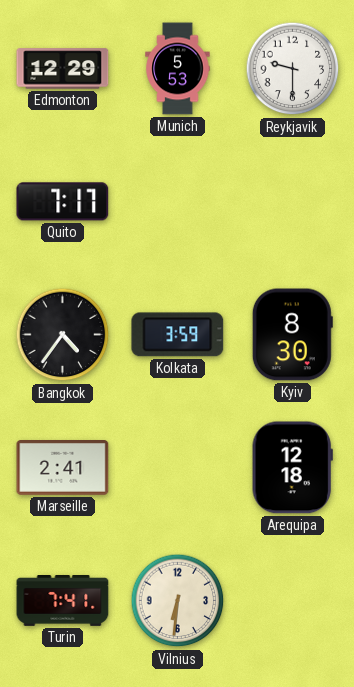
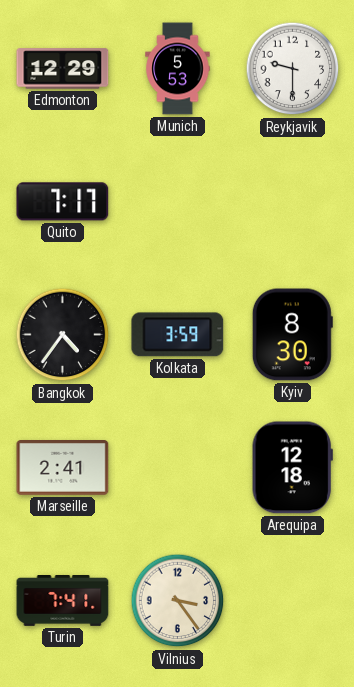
Vilnius: 6:31 -> 3:24 (178, 601)
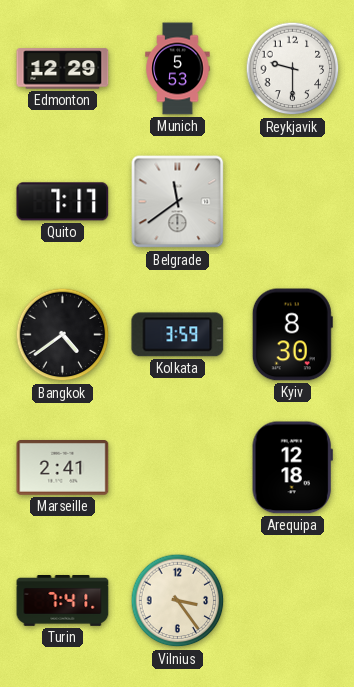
Belgrade: none -> 11:39 (178, 202)
Bangkok: 4:36 -> 4:39 (63, 335)
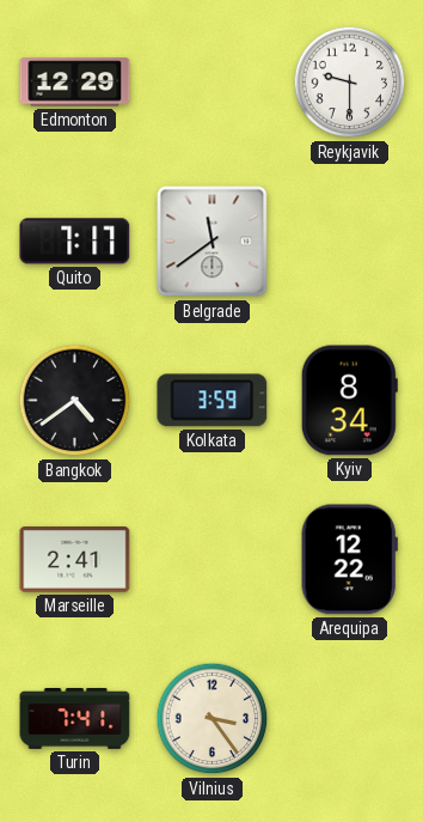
Munich: 5:53 -> none (178, 69)
Kyiv: 8:30 -> 8:34 (349, 401)
Arequipa: 12:18 -> 12:22 (349, 560)
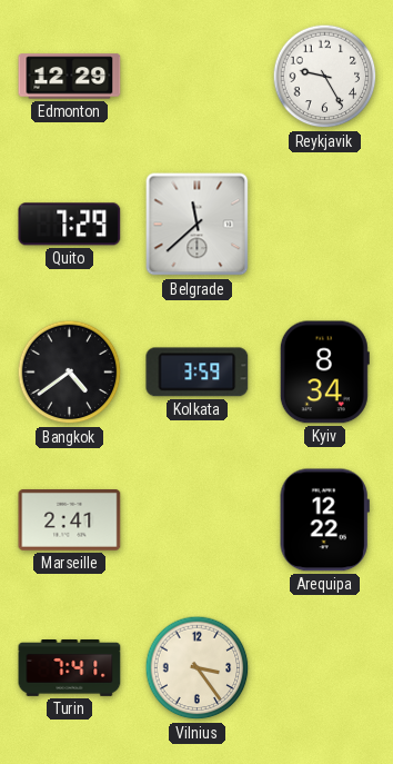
Reykjavik: 9:30 -> 9:25 (325, 77)
Quito: 7:17 -> 7:29 (70, 225)
Belgrade: 11:39 -> 11:38 (198, 225)
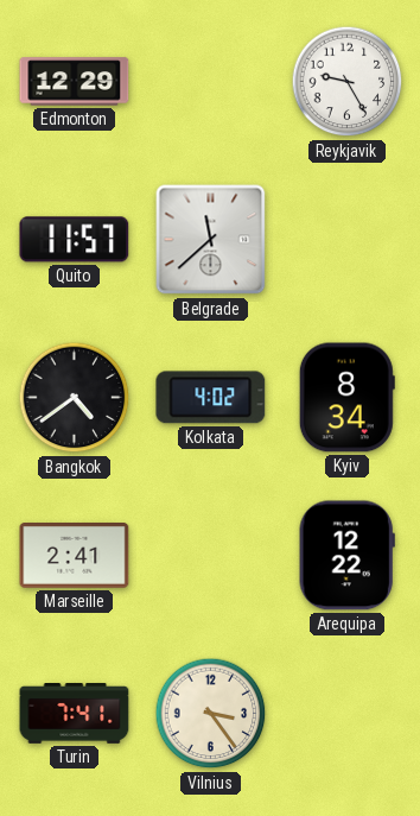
Quito: 7:29 -> 11:57 (75, 240)
Kolkata: 3:59 -> 4:02 (211, 398)
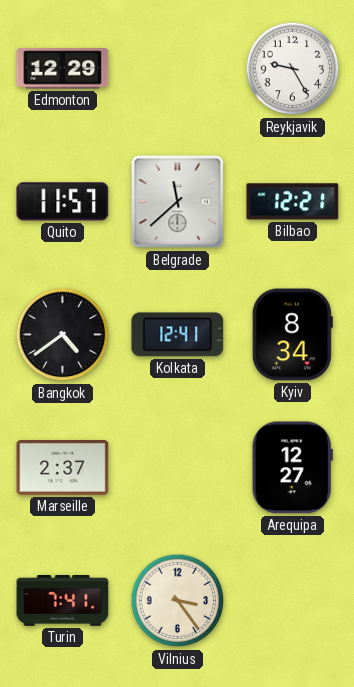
Bilbao: none -> 12:21 (293, 202)
Kolkata: 4:02 -> 12:41 (178, 335)
Marseille: 2:41 -> 2:37 (63, 468)
Arequipa: 12:22 -> 12:27 (292, 468)
